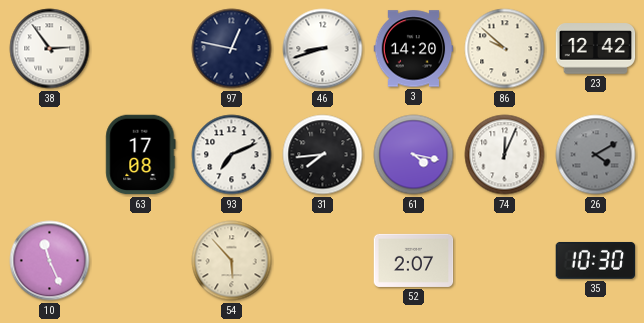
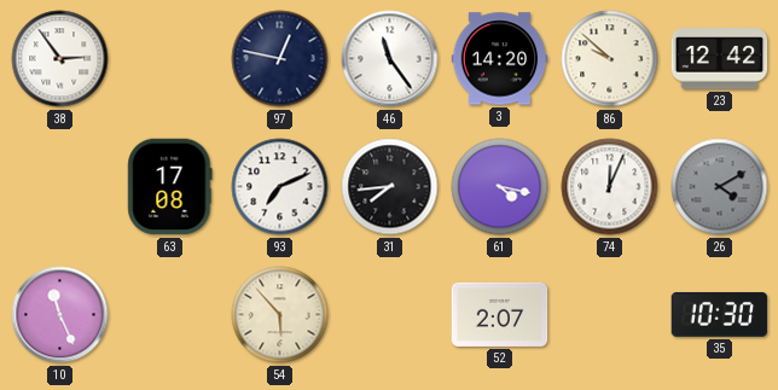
46: 8:42 -> 11:24 (390, 59)
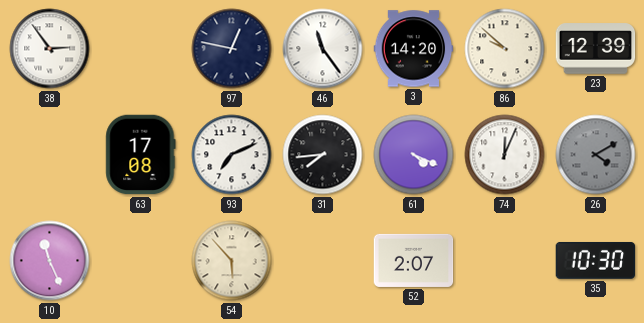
23: 12:42 -> 12:39 (596, 49)
61: 4:17 -> 4:19 (414, 155)
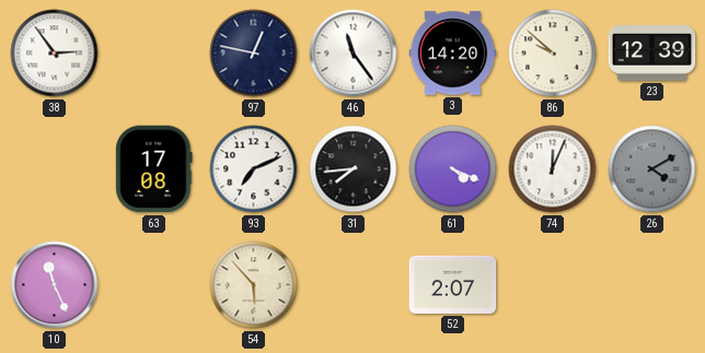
35: 10:30 -> none (596, 260)
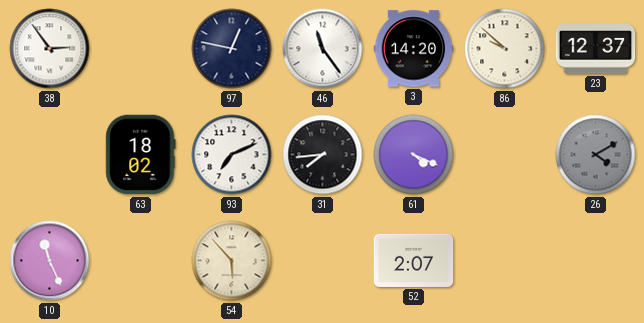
23: 12:39 -> 12:37 (596, 49)
63: 17:08 -> 18:02 (141, 155)
74: 12:04 -> none (553, 169)
